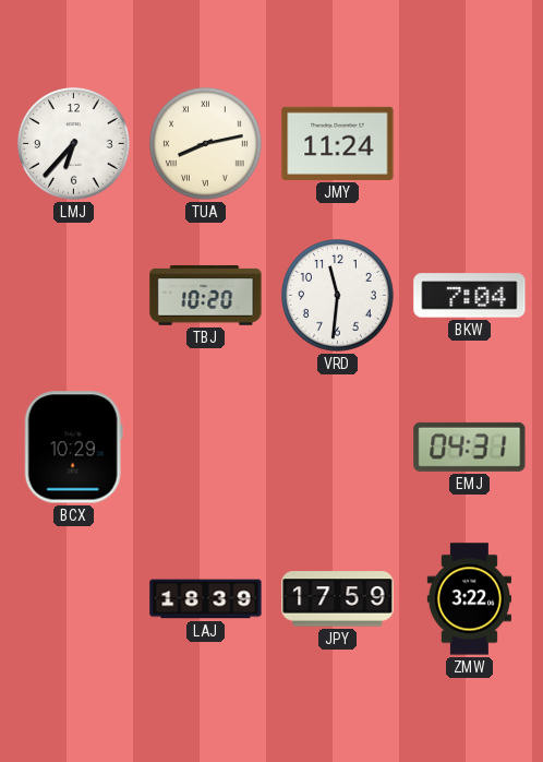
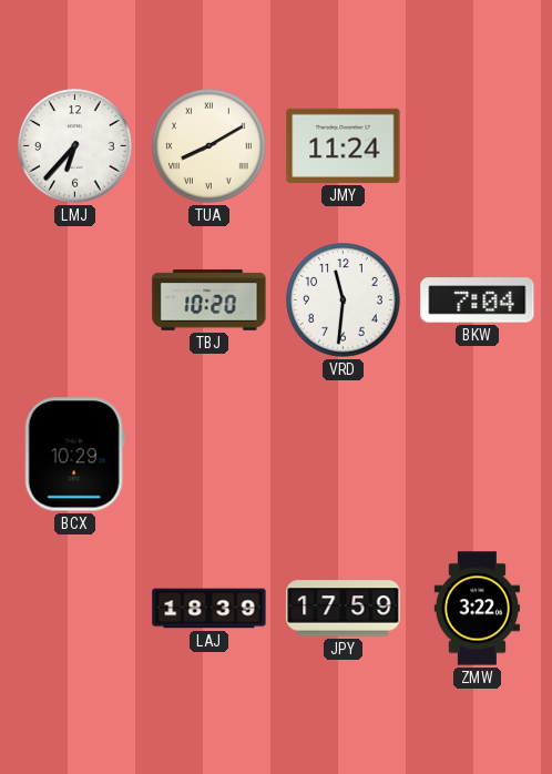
TUA: 8:13 -> 8:10 (209, 146)
EMJ: 04:31 -> none (470, 447)
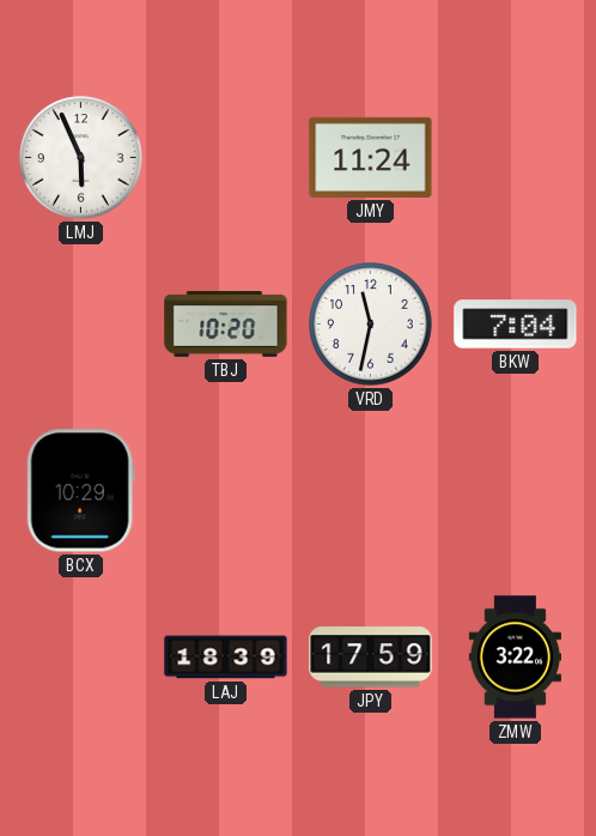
LMJ: 6:37 -> 5:56 (81, 158)
TUA: 8:10 -> none (209, 146)
VRD: 11:31 -> 11:32 (371, 325)
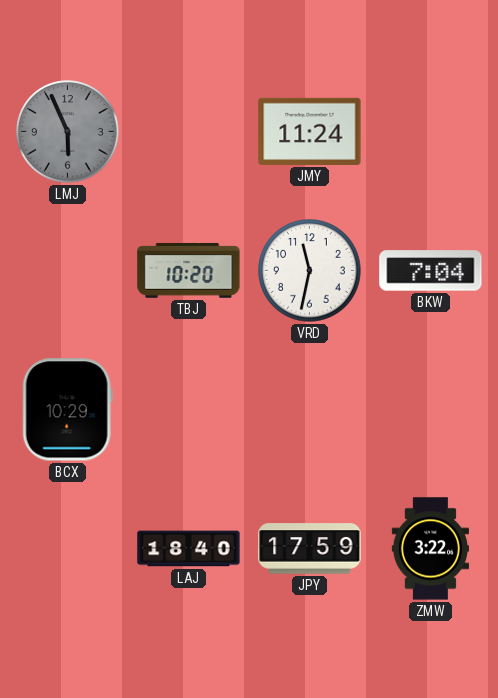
LMJ dial: white -> grey (68, 132)
LAJ: 18:39 -> 18:40 (189, 549)
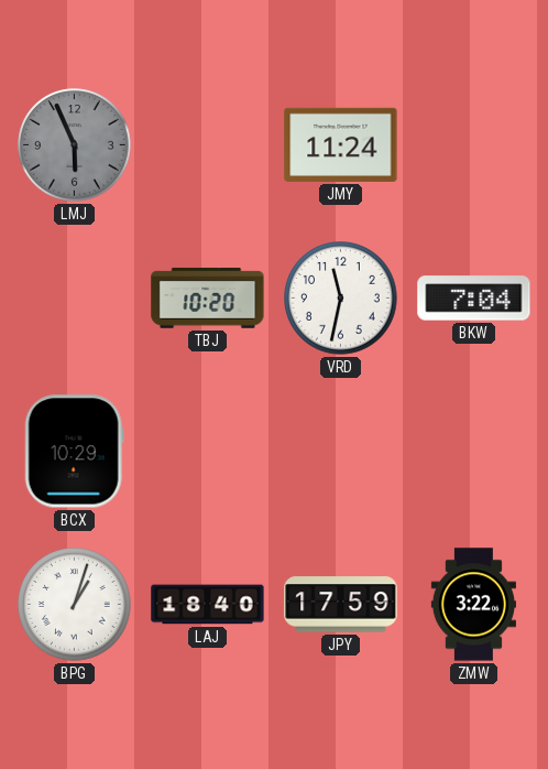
BPG: none -> 1:03 (75, 605)
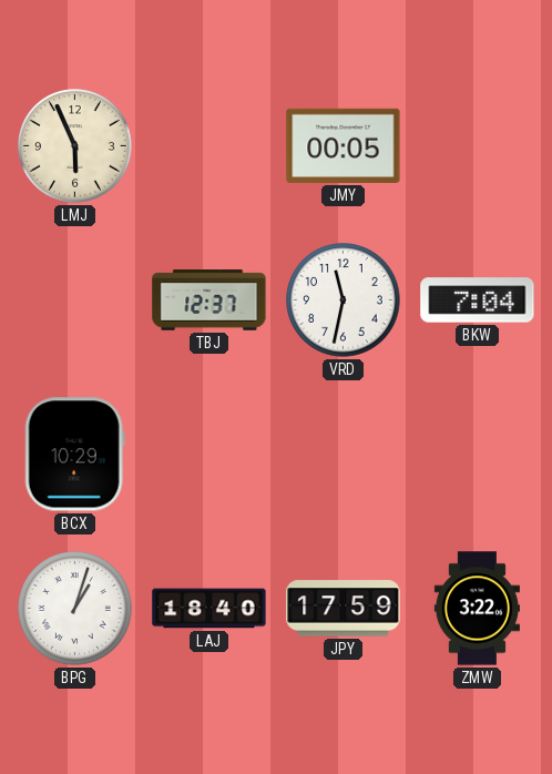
LMJ dial: grey -> cream (75, 146)
JMY: 11:24 -> 00:05 (344, 145)
TBJ: 10:20 -> 12:37 (209, 299)
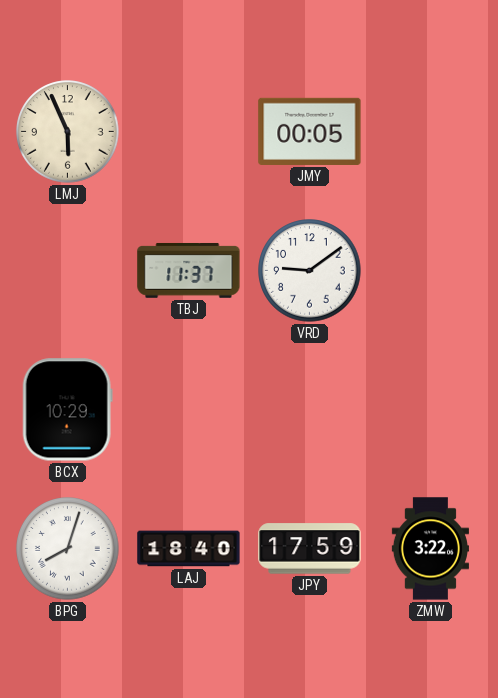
TBJ: 12:37 -> 11:37 (189, 270)
VRD: 11:32 -> 9:09 (310, 271)
BKW: 7:04 -> none (478, 301)
BPG: 1:03 -> 8:03 (68, 549)
